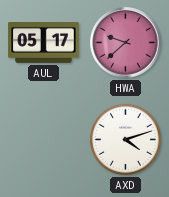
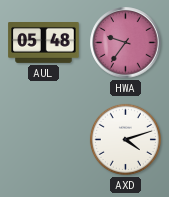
AUL: 05:17 -> 05:48 (44, 43)
HWA: 9:38 -> 9:36 (126, 43)
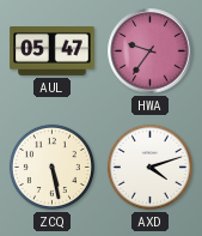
AUL: 05:48 -> 05:47 (53, 52)
ZCQ: none -> 5:28 (51, 167)
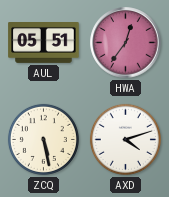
AUL: 05:47 -> 05:51 (44, 43)
HWA: 9:36 -> 12:36 (126, 43)
